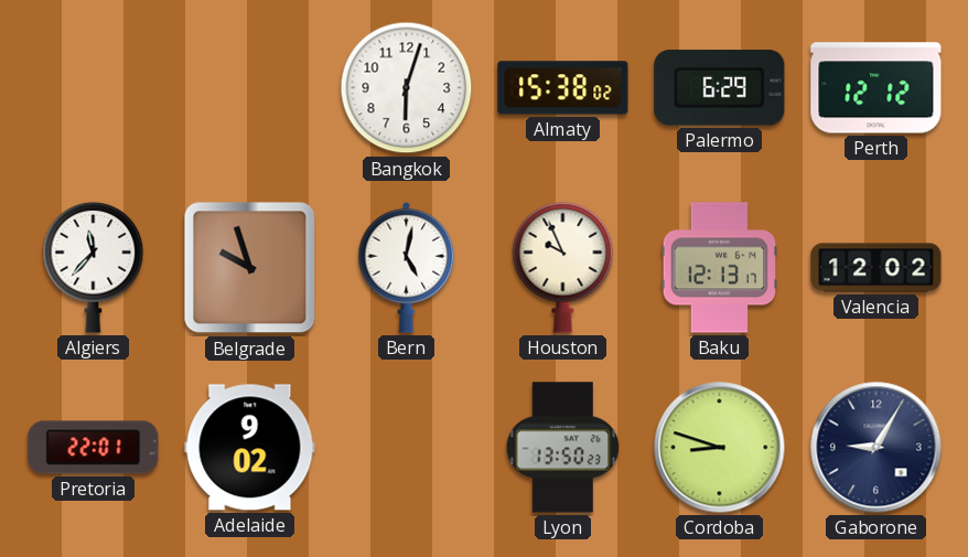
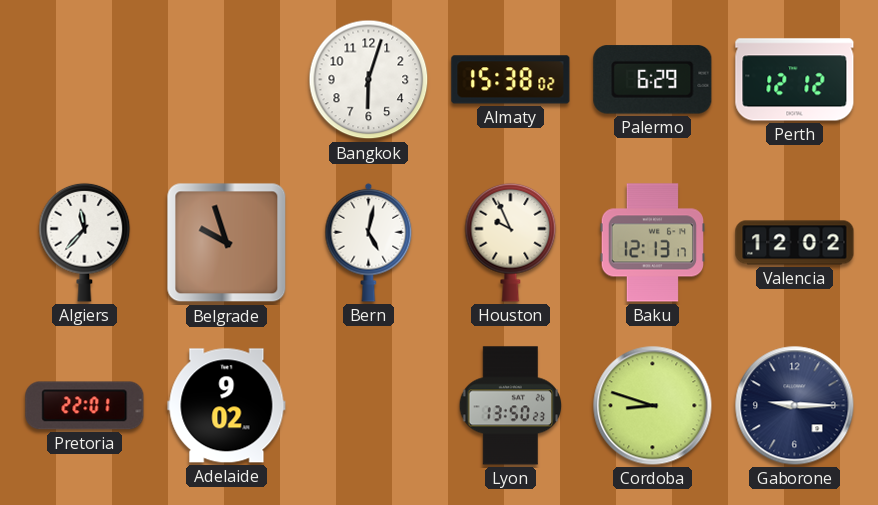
Gaborone: 9:05 -> 9:15 (795, 406)
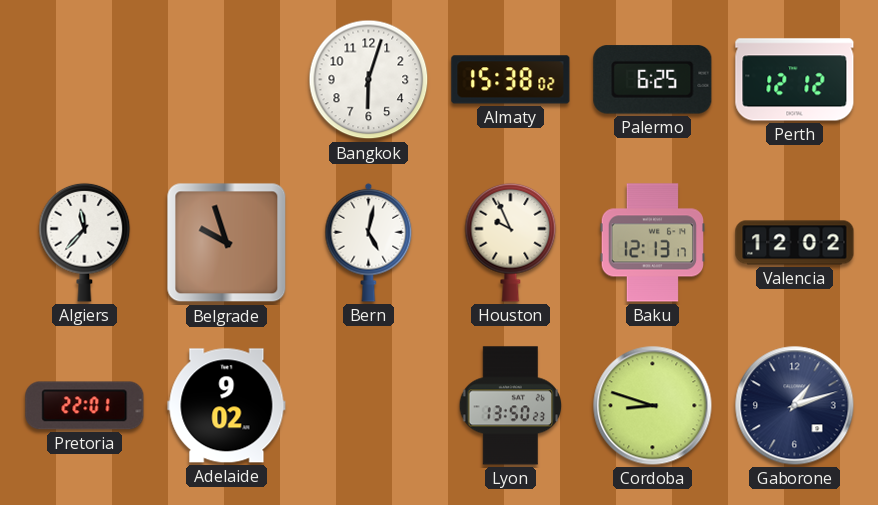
Palermo: 6:29 -> 6:25 (653, 80)
Gaborone: 9:15 -> 1:12 (795, 406)
